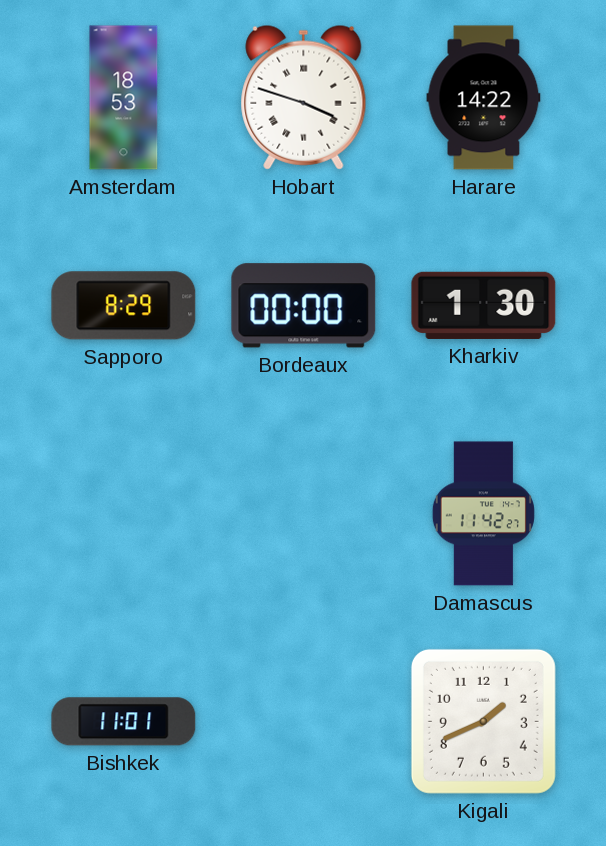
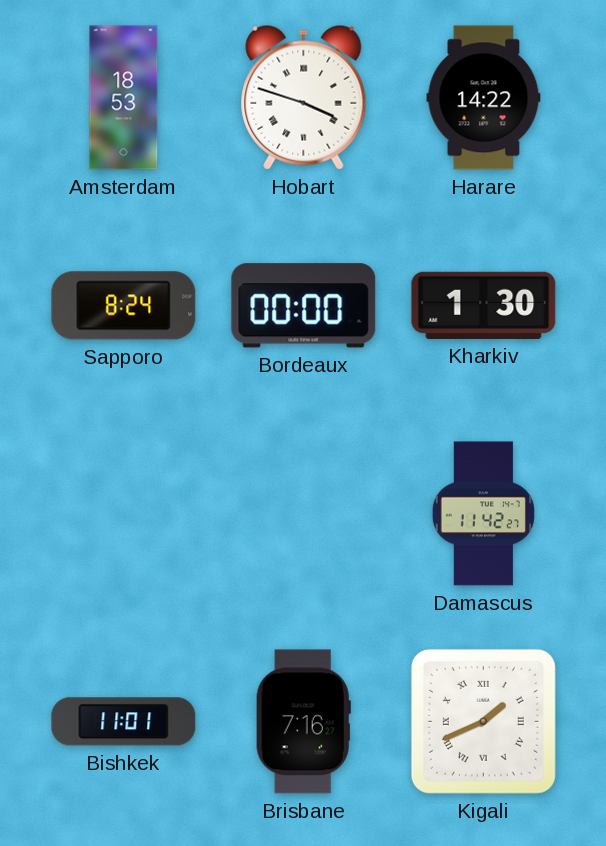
Sapporo: 8:29 -> 8:24 (124, 306)
Brisbane: none -> 7:16 (303, 722)
Kigali numerals: Arabic -> Roman (483, 721)
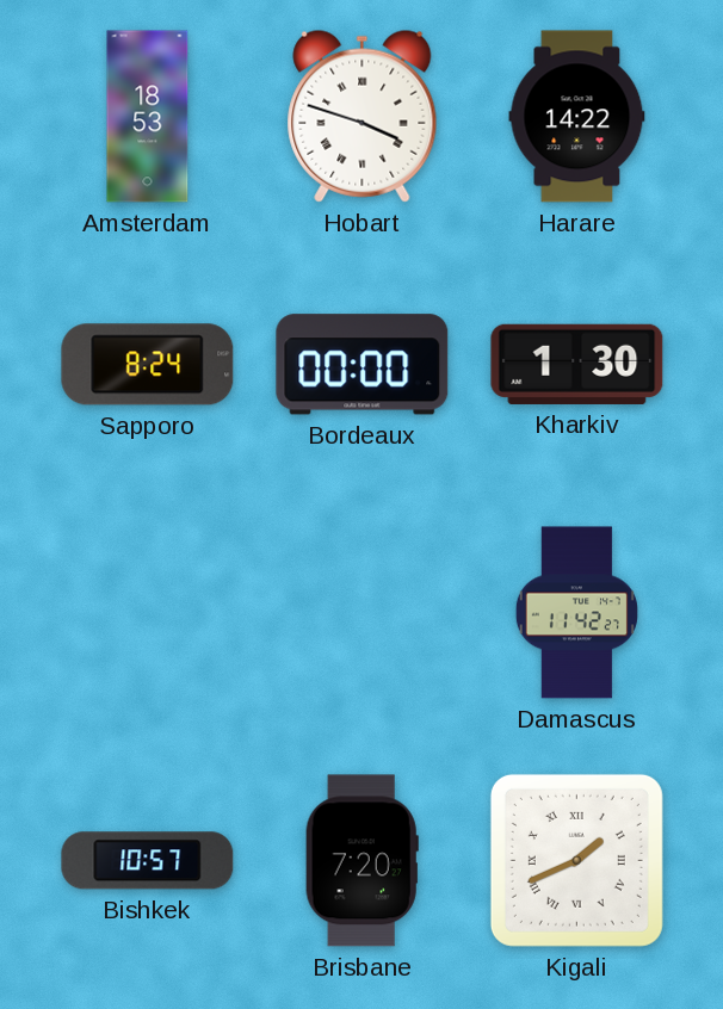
Bishkek: 11:01 -> 10:57 (148, 861)
Brisbane: 7:16 -> 7:20 (361, 861)
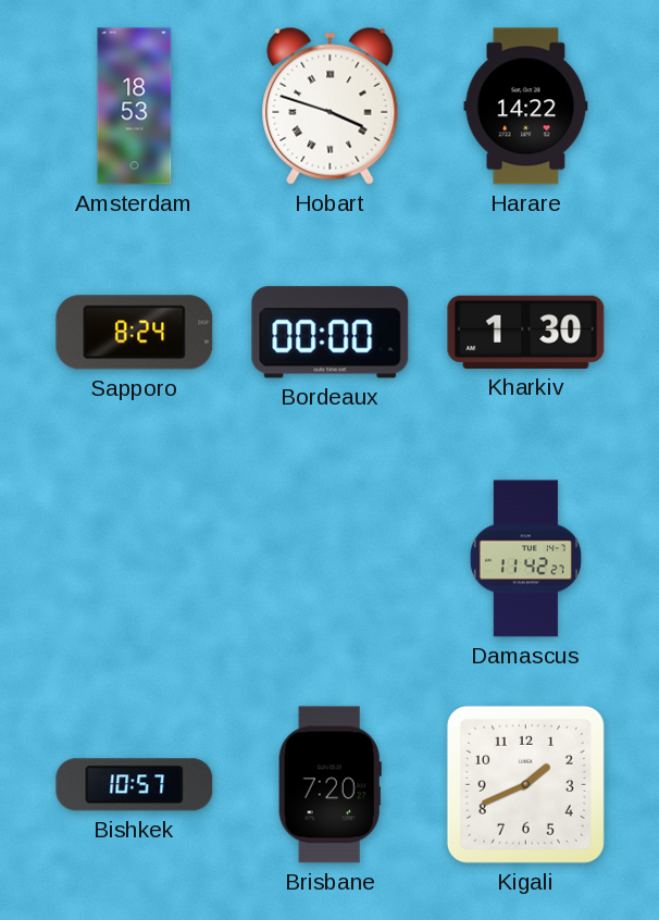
Kigali numerals: Roman -> Arabic (525, 784)
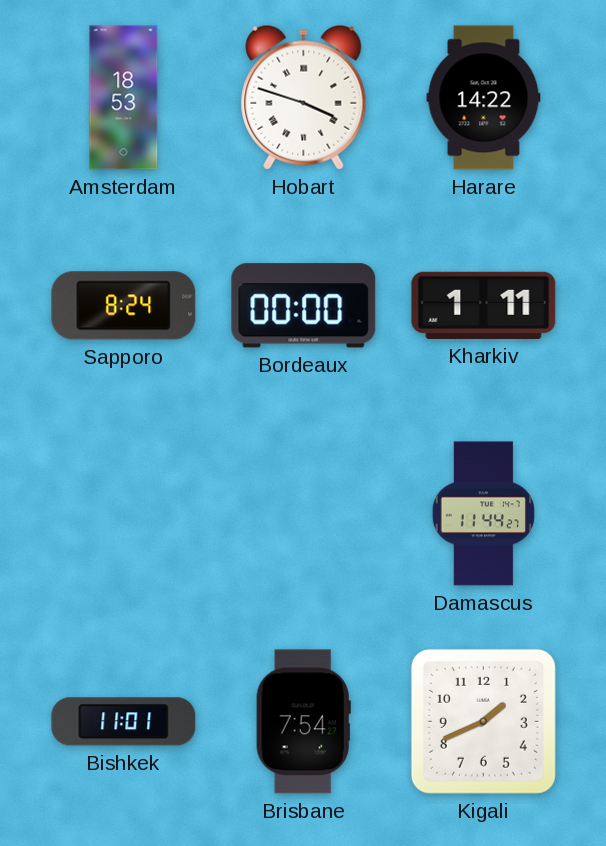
Kharkiv: 1:30 -> 1:11 (484, 305)
Damascus: 11:42 -> 11:44 (483, 514)
Bishkek: 10:57 -> 11:01 (124, 722)
Brisbane: 7:20 -> 7:54 (303, 722)
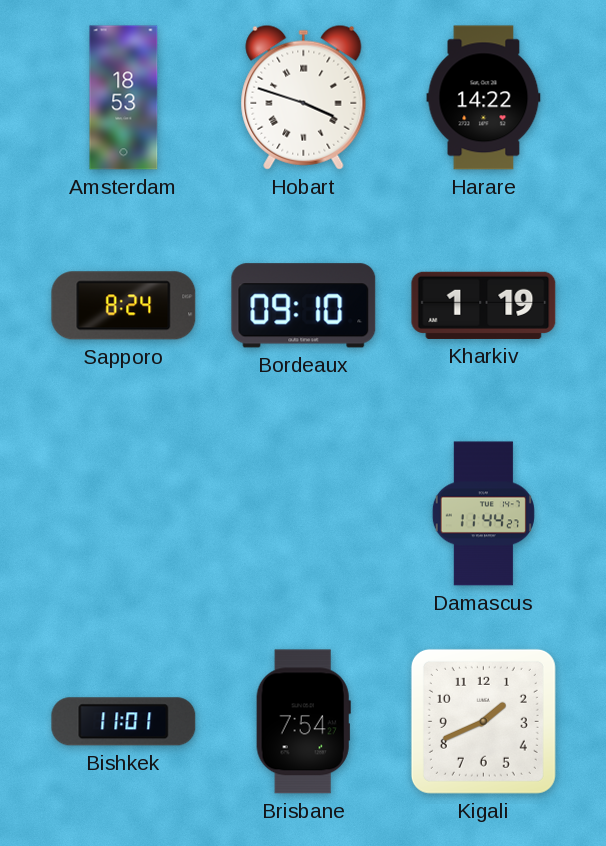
Bordeaux: 00:00 -> 09:10 (304, 306)
Kharkiv: 1:11 -> 1:19 (484, 305)
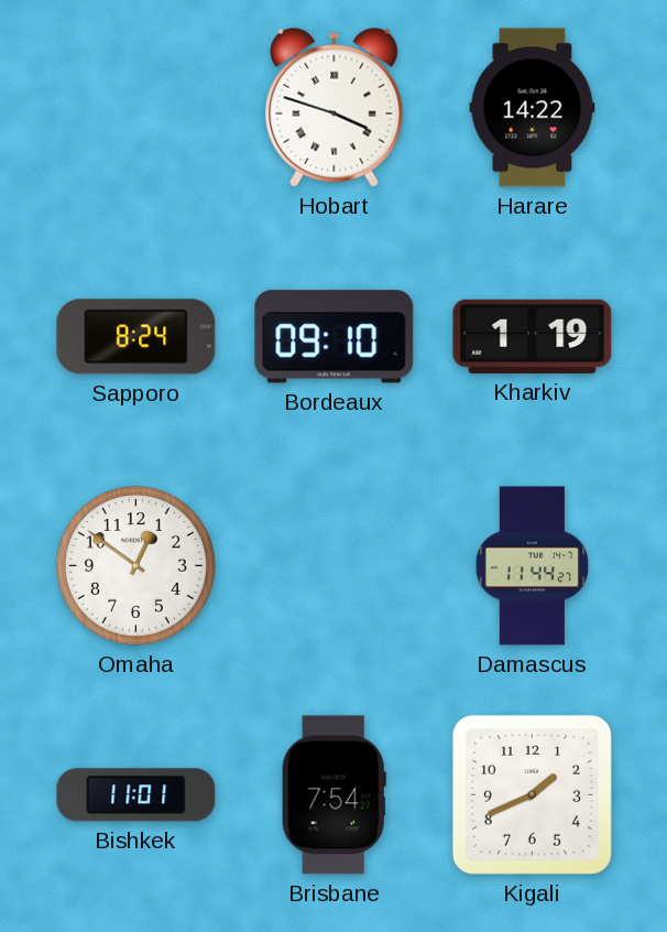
Amsterdam: 18:53 -> none (124, 98)
Omaha: none -> 12:51 (135, 565)
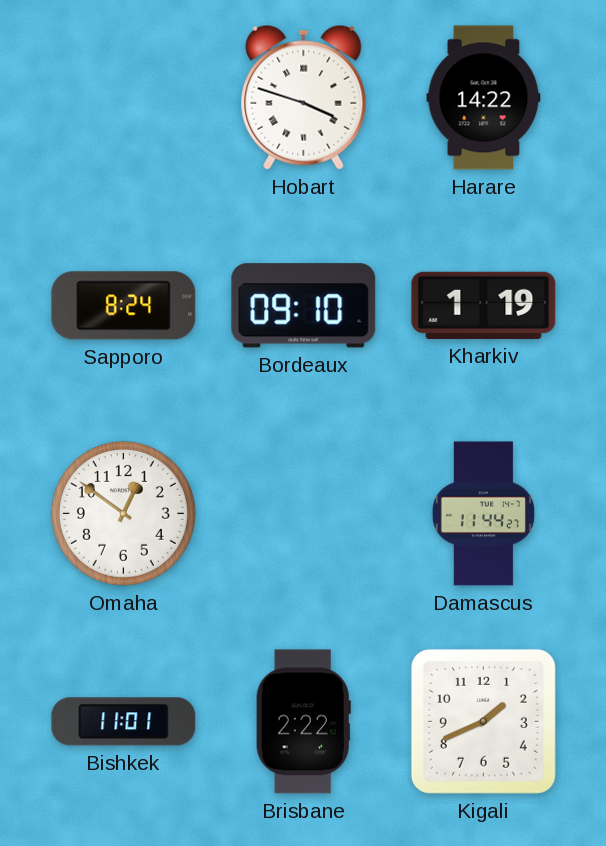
Brisbane: 7:54 -> 2:22 (303, 722)
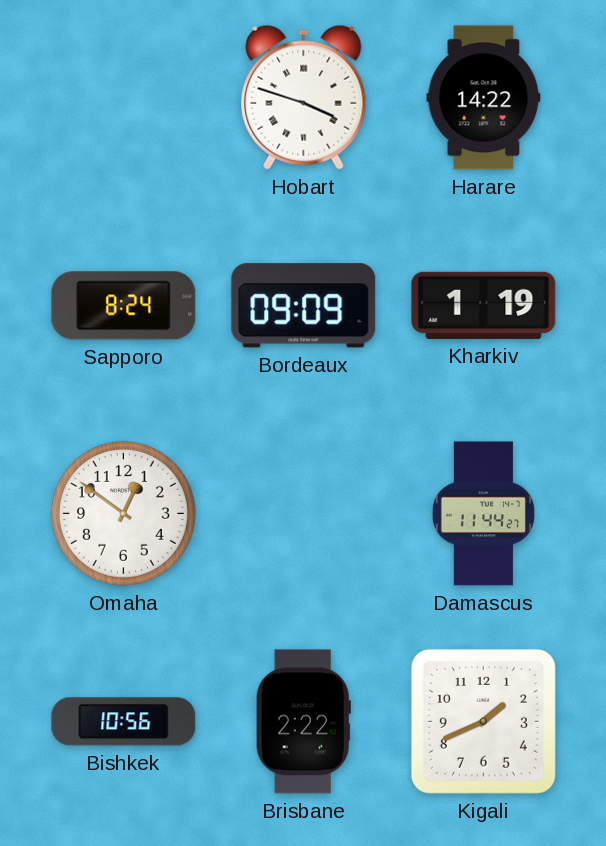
Bordeaux: 09:10 -> 09:09 (304, 306)
Bishkek: 11:01 -> 10:56 (124, 722)
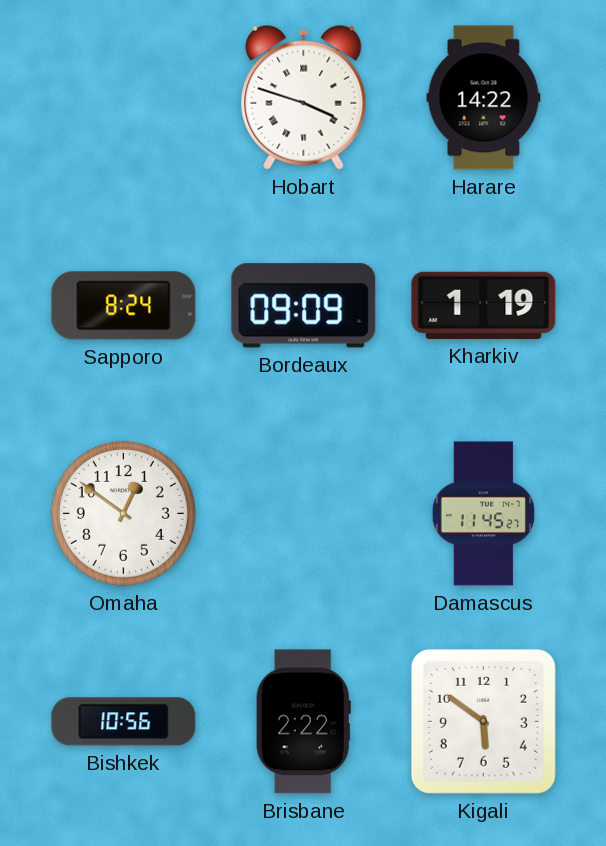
Damascus: 11:44 -> 11:45 (483, 514)
Kigali: 1:41 -> 5:51 (483, 721)
